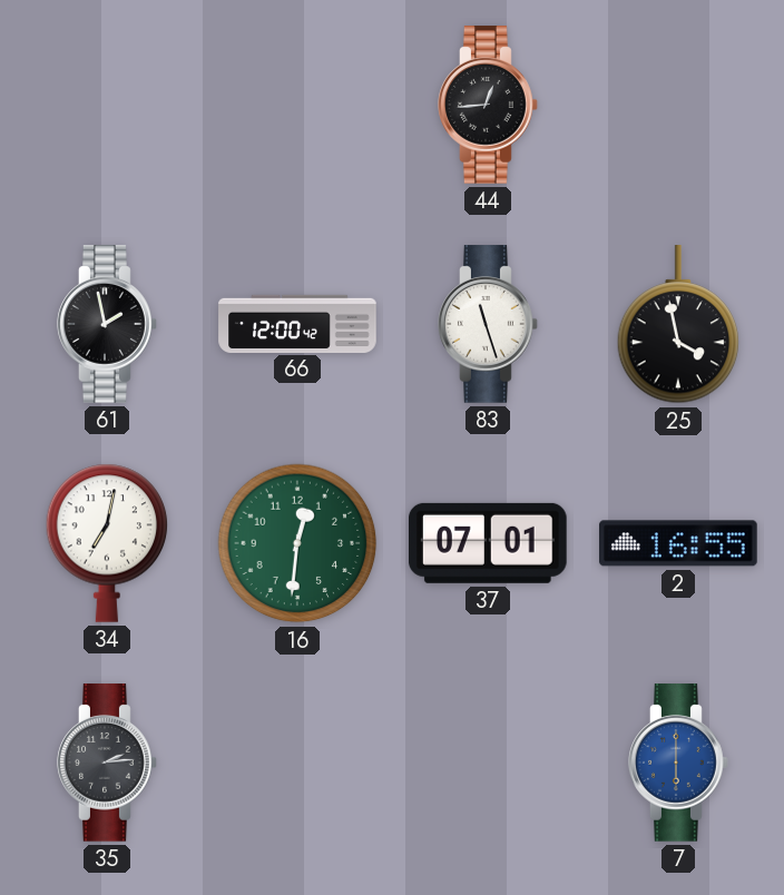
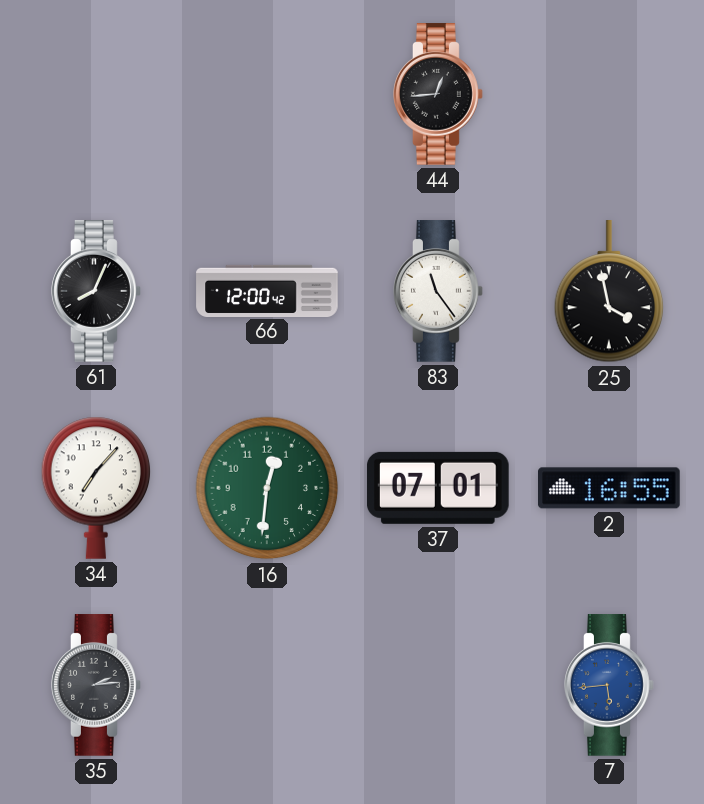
61: 1:58 -> 8:04 (96, 291)
83: 11:27 -> 11:24 (438, 291)
34: 7:02 -> 7:07 (96, 488)
7: 6:00 -> 5:44 (609, 685)
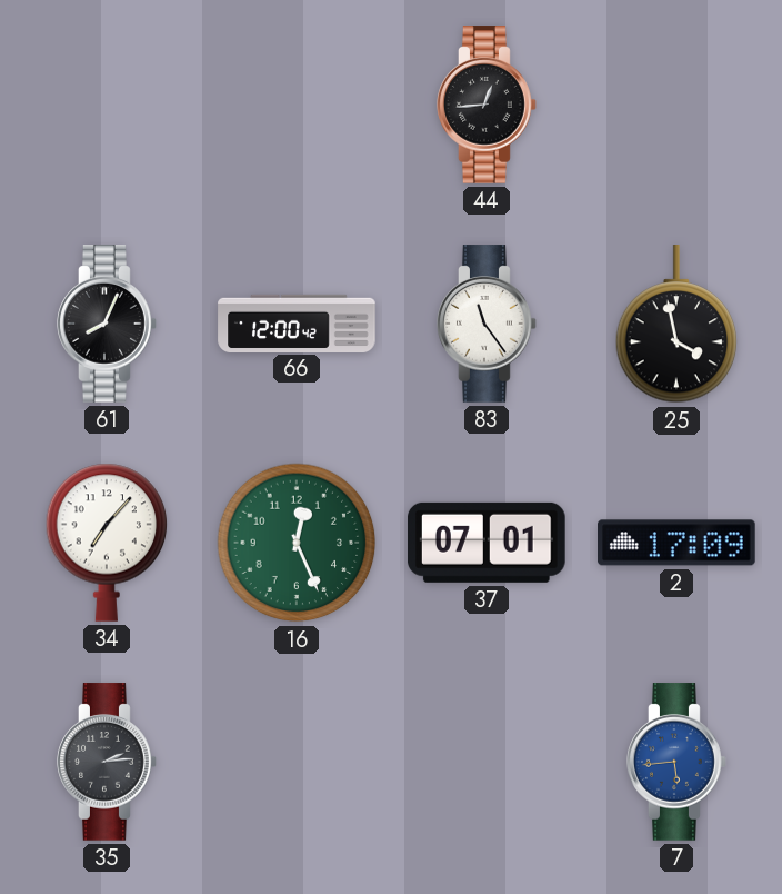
16: 12:31 -> 12:26 (297, 543)
2: 16:55 -> 17:09 (678, 543)
